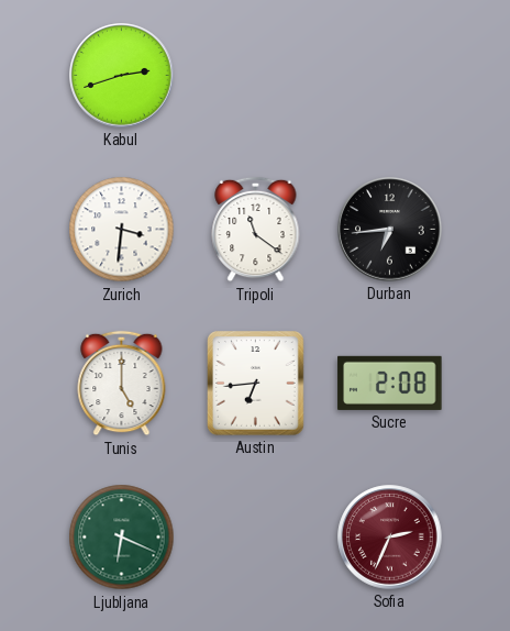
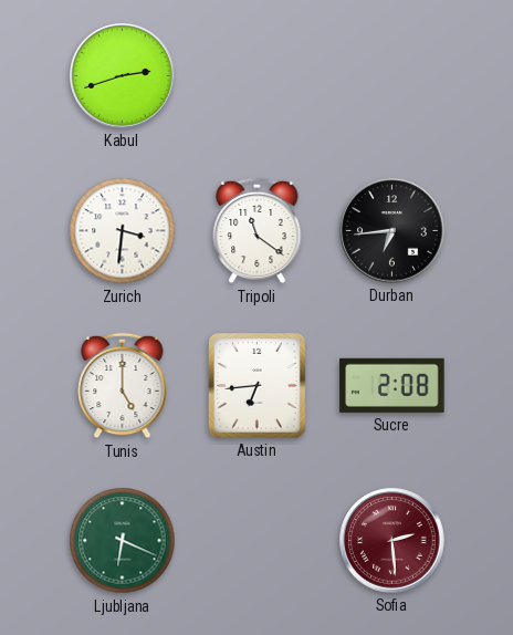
Sofia: 2:34 -> 2:29 (392, 541)
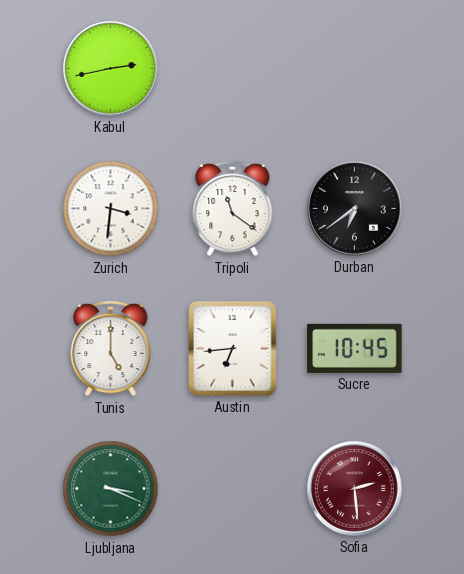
Kabul: 2:42 -> 2:43 (111, 69)
Durban: 6:44 -> 6:39 (355, 209)
Sucre: 2:08 -> 10:45 (355, 348)
Ljubljana: 6:19 -> 3:19 (111, 489)
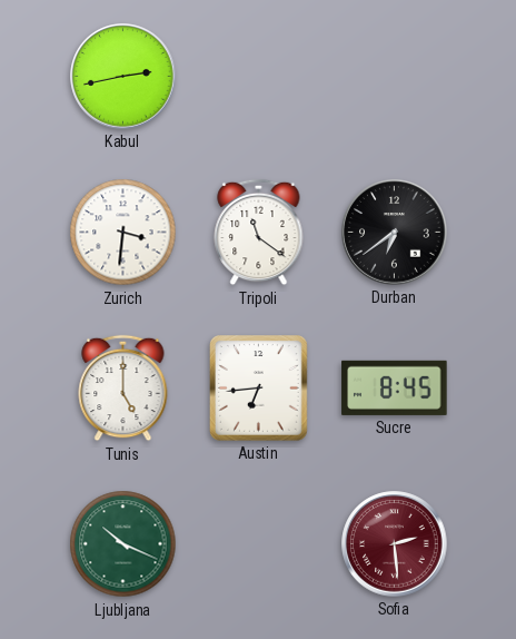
Sucre: 10:45 -> 8:45 (395, 387)
Ljubljana: 3:19 -> 10:19 (123, 544)
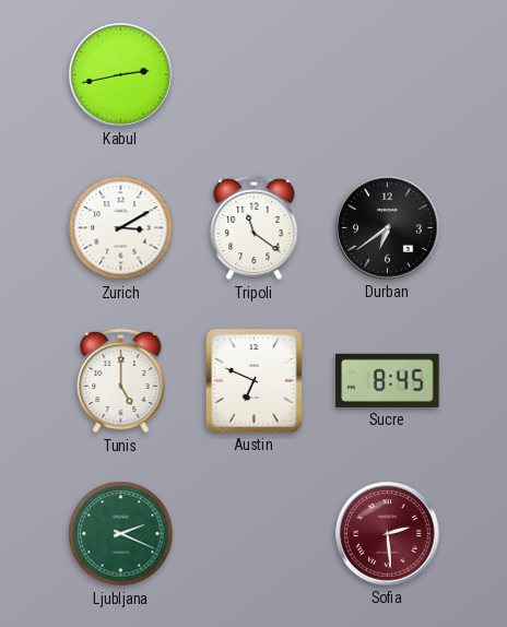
Zurich: 3:31 -> 3:10 (121, 228)
Austin: 6:44 -> 6:49 (255, 381)
Ljubljana: 10:19 -> 2:19 (121, 534)
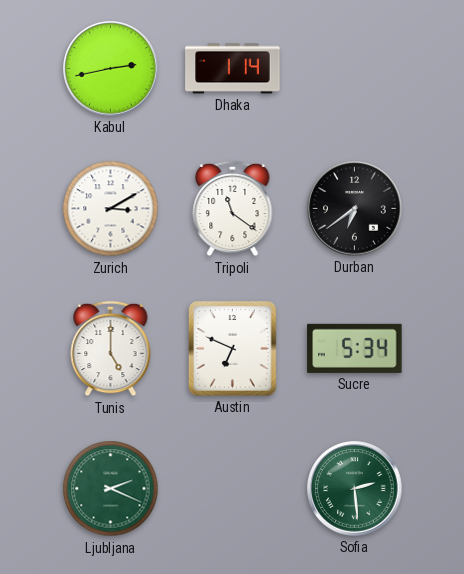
Dhaka: none -> 1:14 (233, 69)
Sucre: 8:45 -> 5:34 (355, 348)
Sofia dial: burgundy -> green (355, 489)
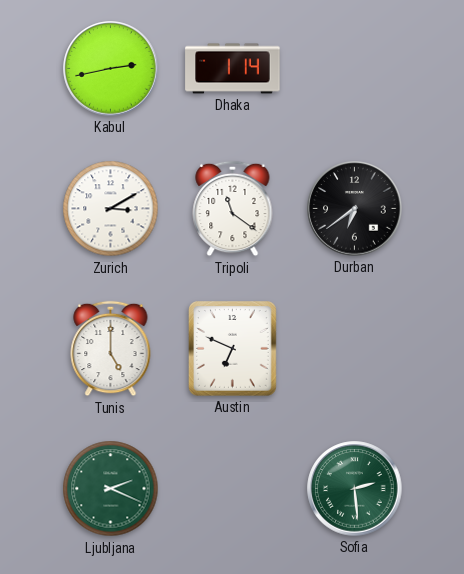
Sucre: 5:34 -> none (355, 348)
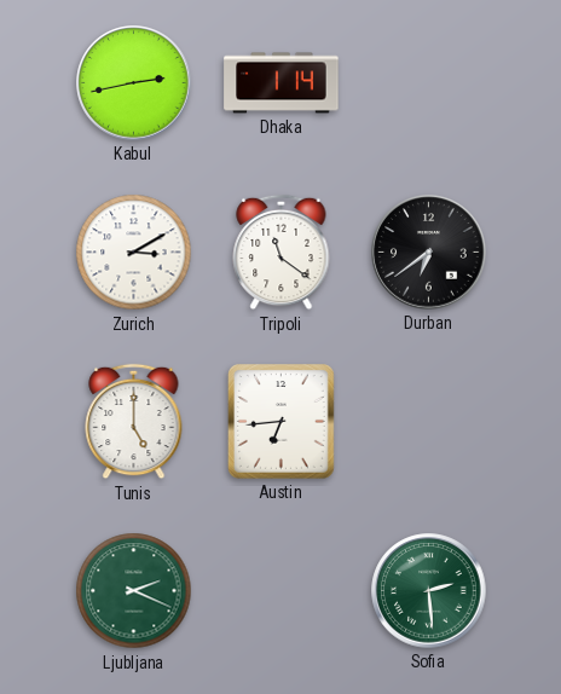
Austin: 6:49 -> 6:44 (282, 422)
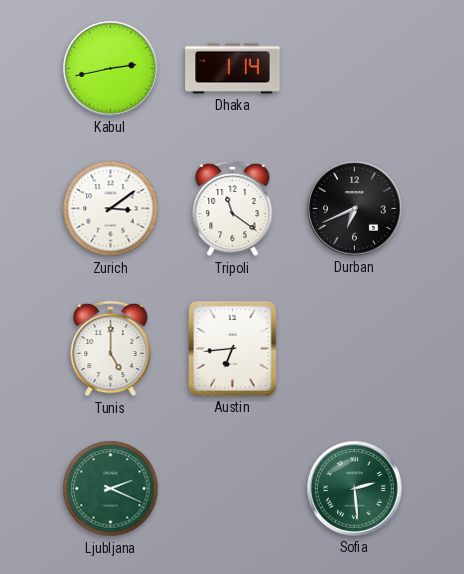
Zurich: 3:10 -> 3:09 (111, 209)
Durban: 6:39 -> 6:41 (355, 209)
